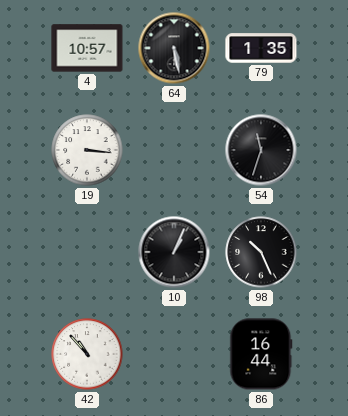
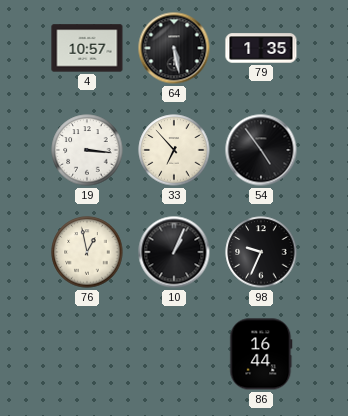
33: none -> 6:53 (174, 150)
54: 11:33 -> 4:54 (261, 150)
76: none -> 12:58 (87, 252)
98: 10:26 -> 9:34 (261, 252)
42: 10:53 -> none (87, 354)
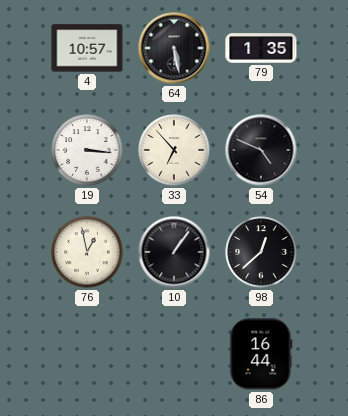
54: 4:54 -> 4:49 (261, 150)
10: 1:04 -> 1:06 (174, 252)
98: 9:34 -> 12:38 (261, 252)
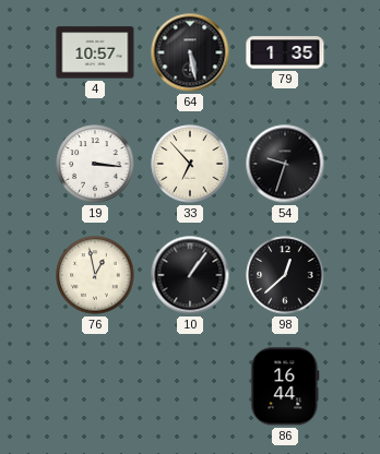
54: 4:49 -> 9:33 (285, 164)
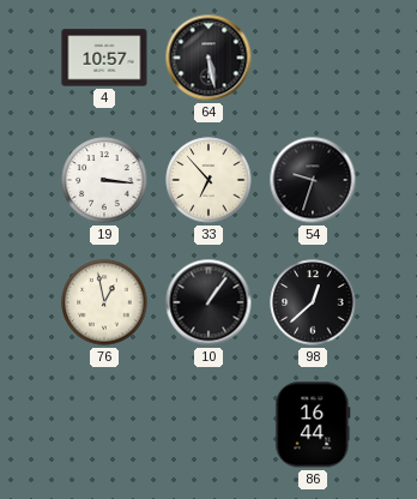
79: 1:35 -> none (285, 52)
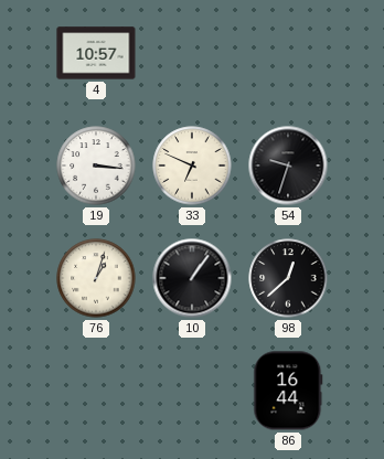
64: 5:28 -> none (208, 58)
33: 6:53 -> 6:49 (192, 166)
76: 12:58 -> 1:03 (96, 278)
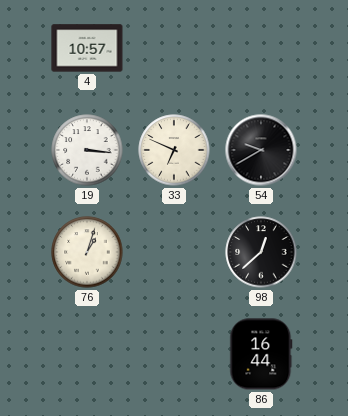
54: 9:33 -> 9:40 (261, 150)
10: 1:06 -> none (192, 278)
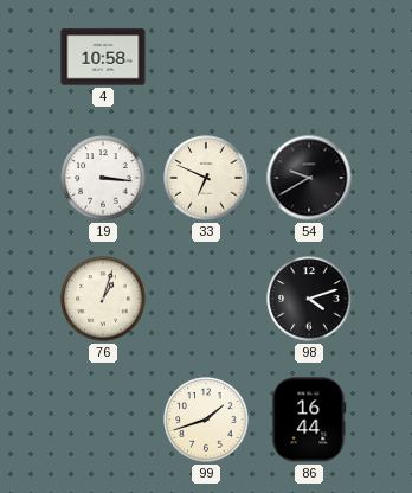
4: 10:57 -> 10:58 (103, 57)
98: 12:38 -> 4:12 (309, 299)
99: none -> 1:42 (206, 420)
